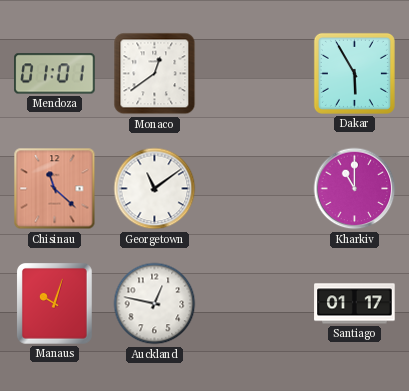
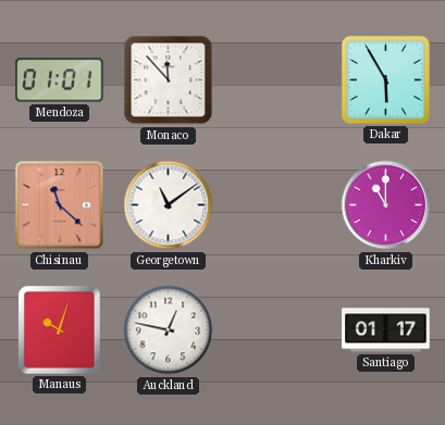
Monaco: 12:39 -> 11:53 (169, 80)
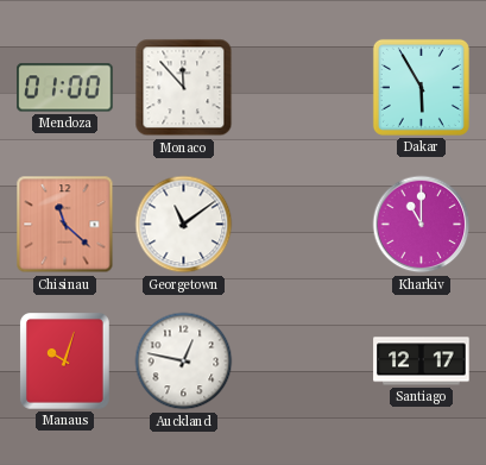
Mendoza: 01:01 -> 01:00 (65, 88)
Santiago: 01:17 -> 12:17 (422, 362)
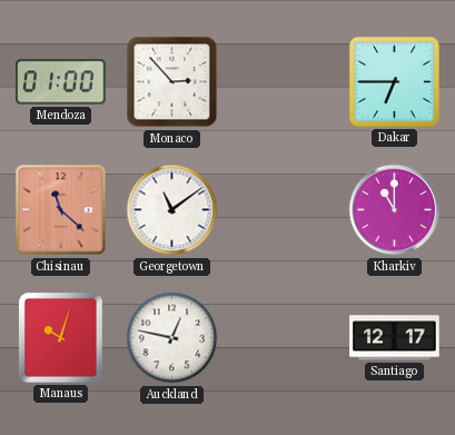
Monaco: 11:53 -> 2:53 (172, 82)
Dakar: 5:55 -> 6:45 (394, 81)
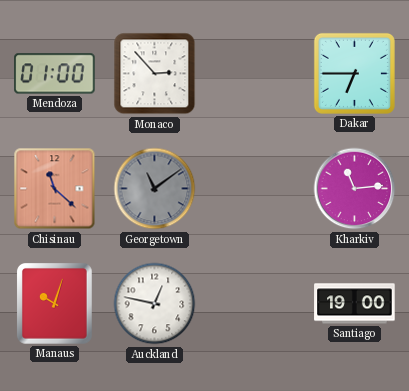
Georgetown dial: white -> grey (155, 189)
Kharkiv: 11:00 -> 11:14 (355, 189)
Santiago: 12:17 -> 19:00 (355, 304)
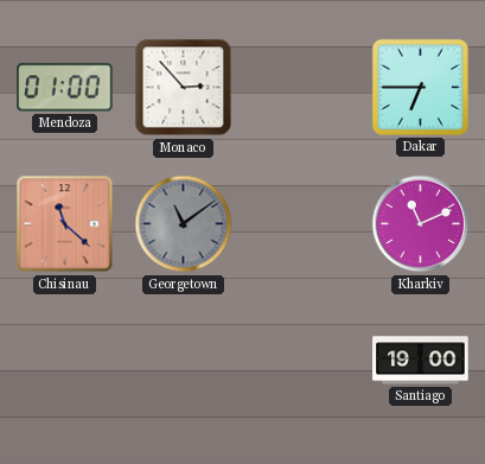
Kharkiv: 11:14 -> 11:11 (421, 224)
Manaus: 10:03 -> none (54, 304)
Auckland: 12:47 -> none (155, 304)
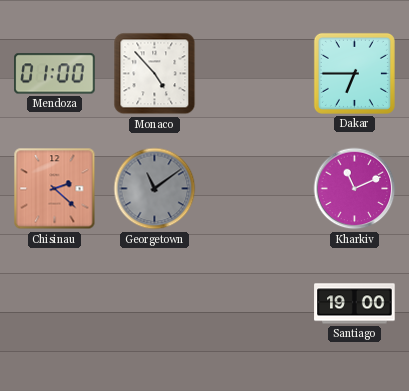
Monaco: 2:53 -> 4:53 (155, 74)
Chisinau: 11:22 -> 2:22 (55, 189)
